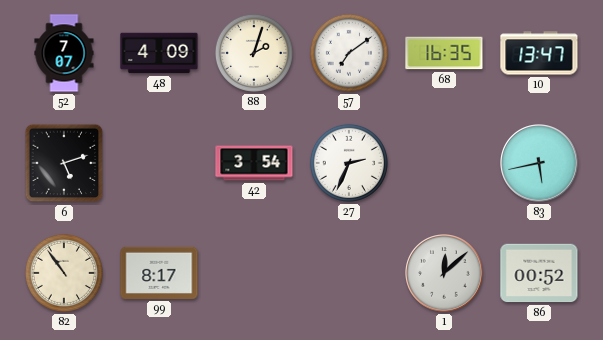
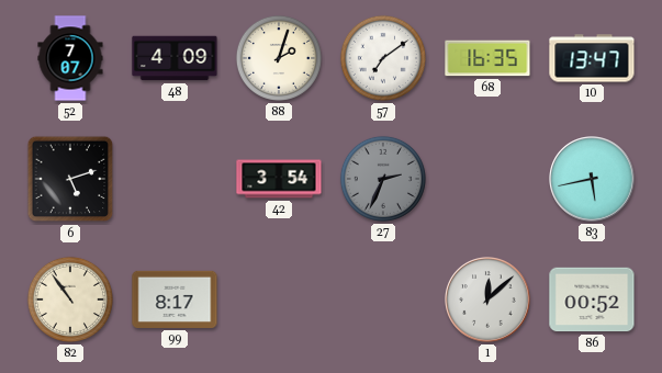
27 dial: white -> grey (383, 179)
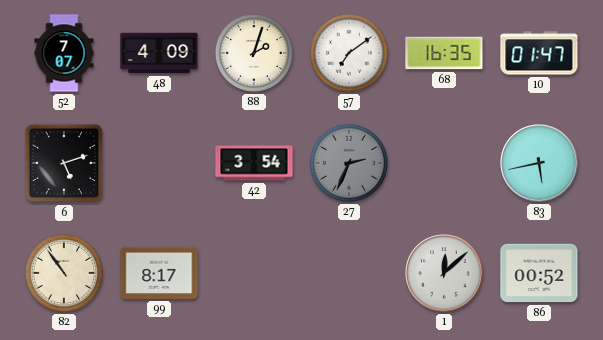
10: 13:47 -> 01:47 (539, 53)
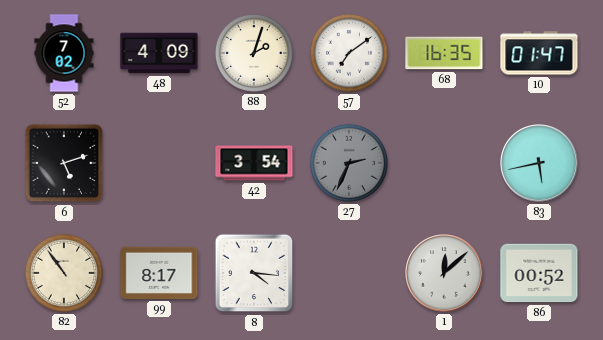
52: 7:07 -> 7:02 (64, 53)
8: none -> 4:16 (254, 273)
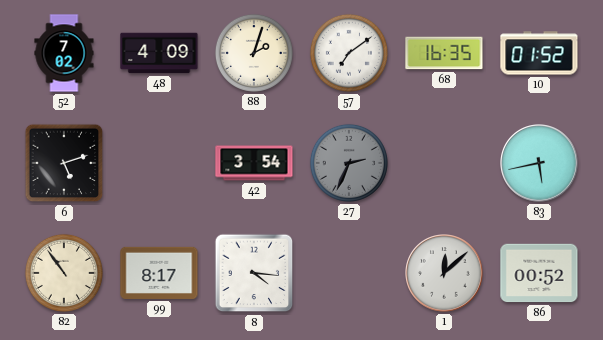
10: 01:47 -> 01:52 (539, 53)
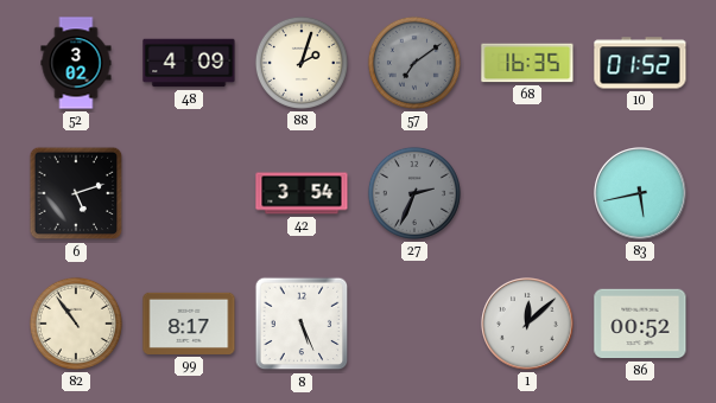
52: 7:02 -> 3:02 (76, 63)
57 dial: white -> grey (414, 63)
8: 4:16 -> 5:26 (302, 324)
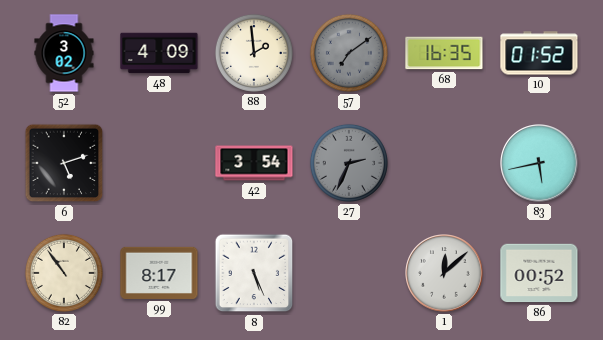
88: 2:03 -> 1:59 (254, 53)
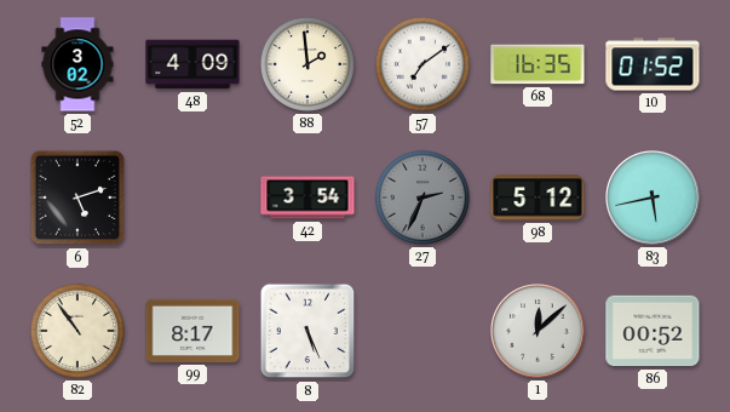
57 dial: grey -> white (423, 64)
98: none -> 5:12 (538, 198)
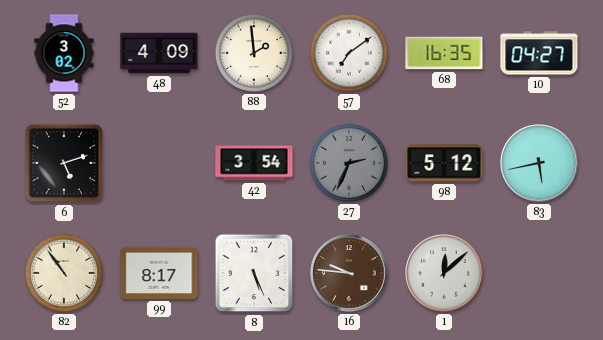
10: 01:52 -> 04:27 (539, 53)
16: none -> 9:46 (349, 273)
86: 00:52 -> none (653, 331)
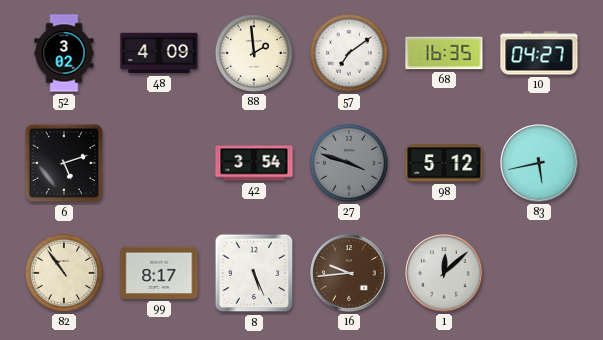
27: 2:34 -> 3:48 (349, 163)
16: 9:46 -> 9:44 (349, 273)
